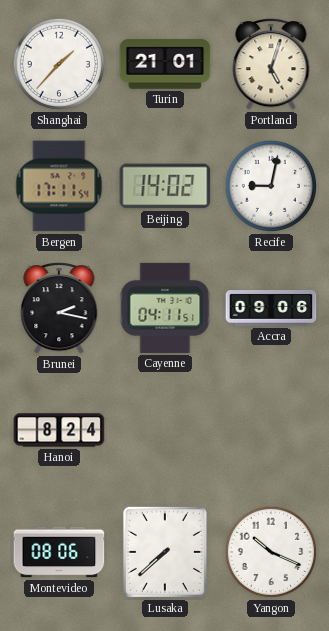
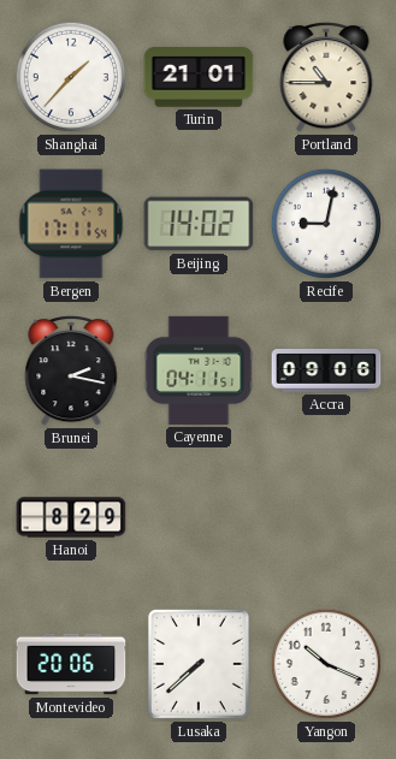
Portland: 5:03 -> 10:45 (326, 77)
Hanoi: 8:24 -> 8:29 (71, 517)
Montevideo: 08:06 -> 20:06 (71, 664)
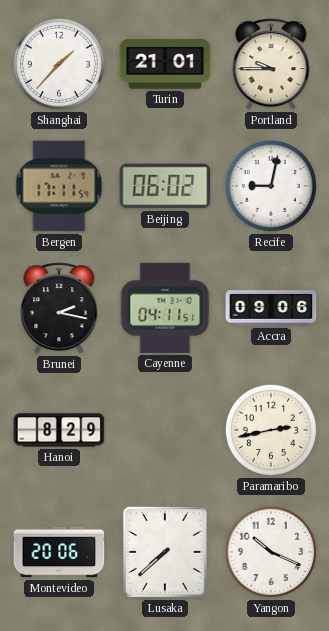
Portland: 10:45 -> 9:45 (271, 64)
Beijing: 14:02 -> 06:02 (165, 186)
Paramaribo: none -> 2:43 (271, 430)
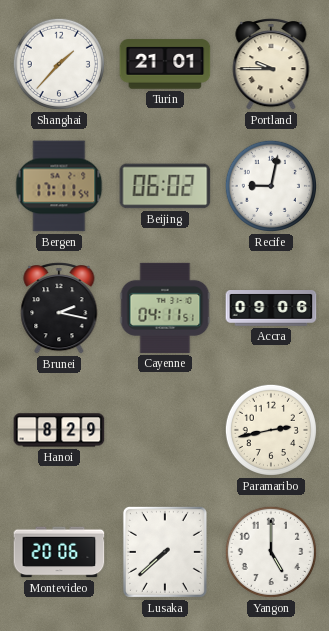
Yangon: 10:19 -> 5:00 (271, 552)
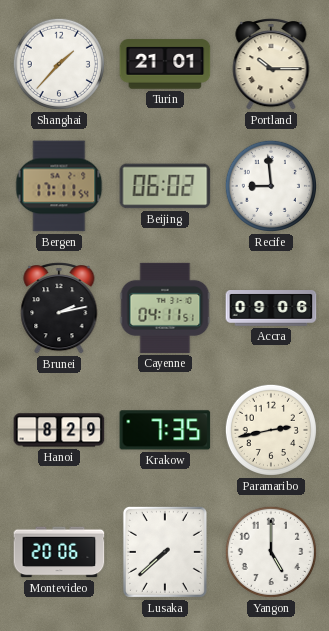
Portland: 9:45 -> 10:15 (271, 64)
Recife: 9:02 -> 8:59 (271, 186)
Brunei: 2:17 -> 2:13 (59, 308)
Krakow: none -> 7:35 (165, 430)
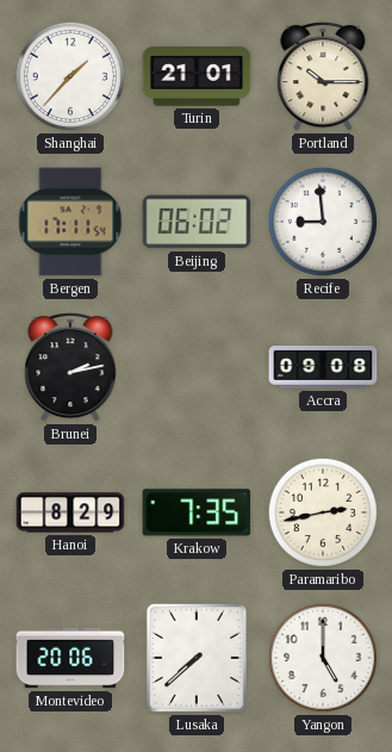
Cayenne: 04:11 -> none (165, 308)
Accra: 09:06 -> 09:08 (323, 367)
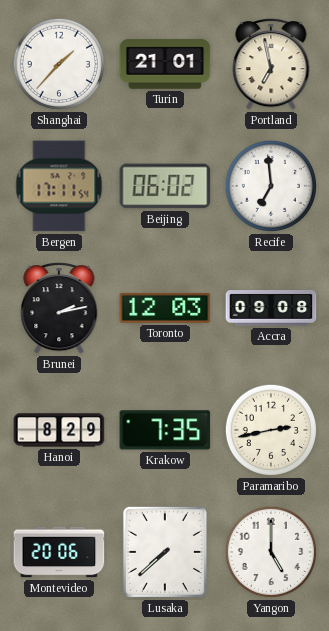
Portland: 10:15 -> 6:58 (271, 64)
Recife: 8:59 -> 6:59 (271, 186)
Toronto: none -> 12:03 (165, 308)
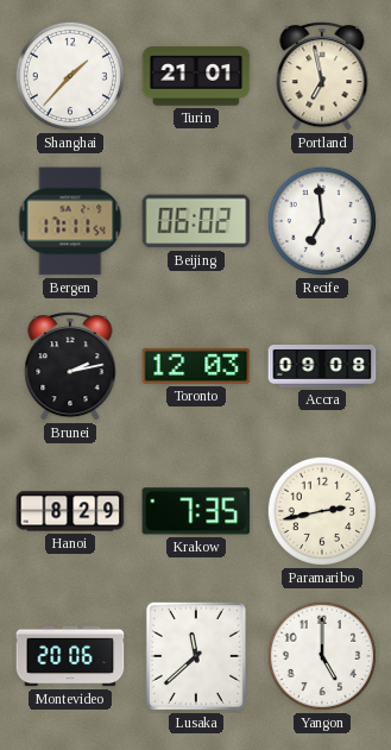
Lusaka: 7:38 -> 11:38 (196, 656)
